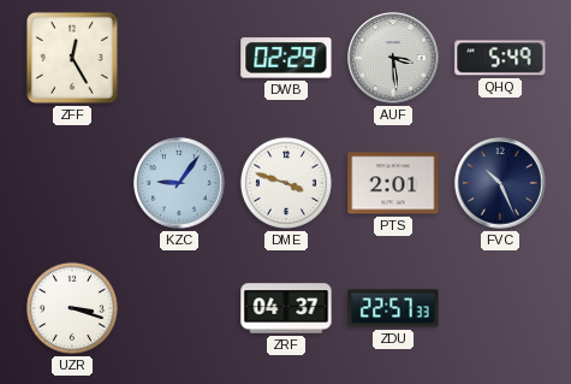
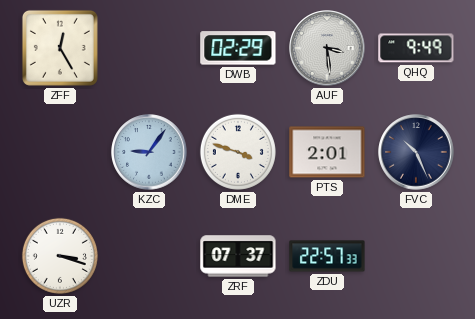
QHQ: 5:49 -> 9:49 (416, 48)
ZRF: 04:37 -> 07:37 (238, 256)
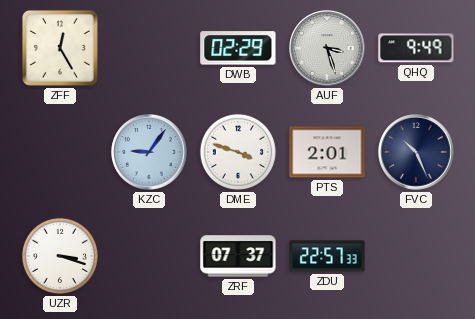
AUF: 3:29 -> 3:27 (327, 48)
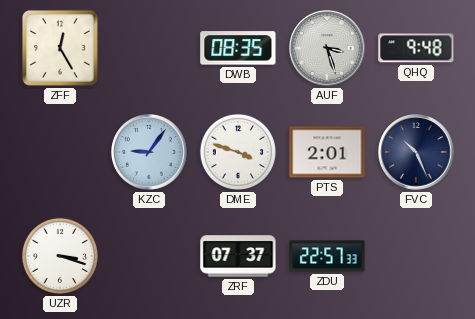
DWB: 02:29 -> 08:35 (238, 48)
QHQ: 9:49 -> 9:48 (416, 48)
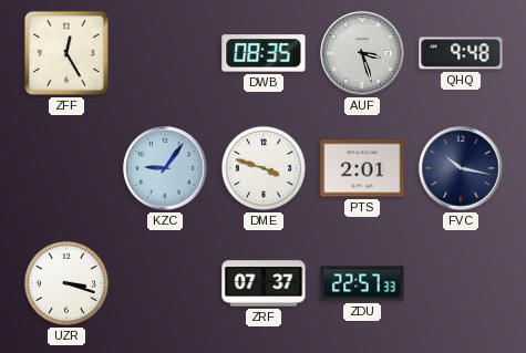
FVC: 10:26 -> 10:17 (461, 168)
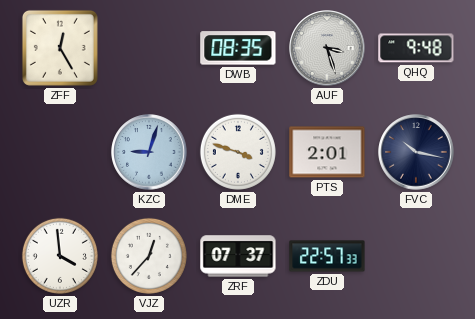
KZC: 9:06 -> 9:03 (149, 152)
UZR: 3:18 -> 3:59 (60, 256)
VJZ: none -> 12:37 (149, 256)
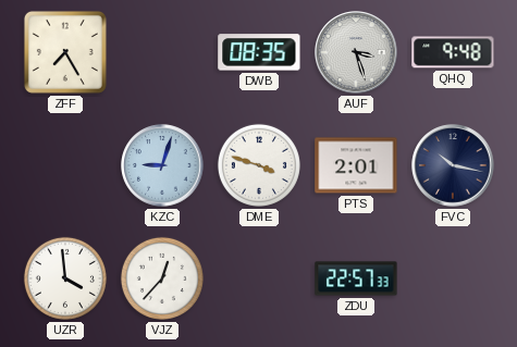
ZFF: 12:25 -> 7:25 (65, 52)
ZRF: 07:37 -> none (238, 256)
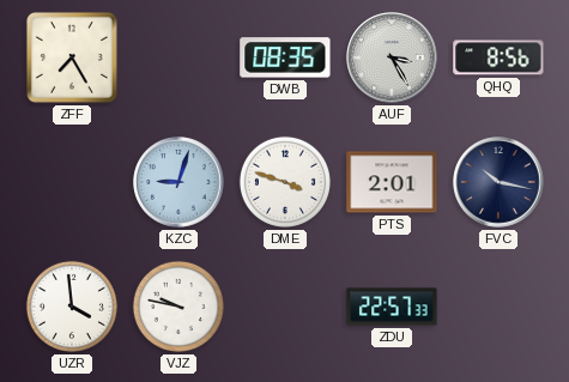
AUF: 3:27 -> 3:25 (392, 57)
QHQ: 9:48 -> 8:56 (498, 57)
VJZ: 12:37 -> 9:47 (178, 307)
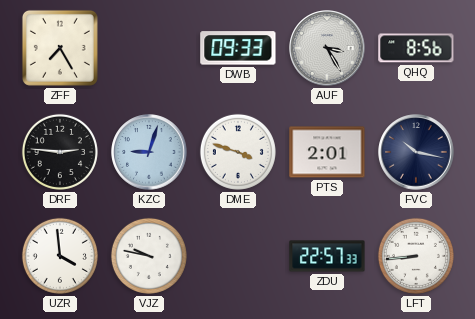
DWB: 08:35 -> 09:33 (238, 48)
DRF: none -> 2:46 (60, 152)
LFT: none -> 8:44 (416, 256)
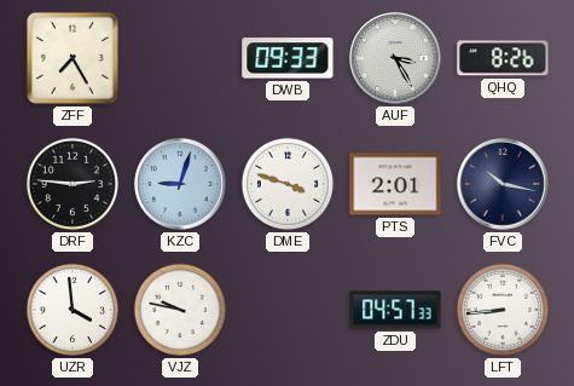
QHQ: 8:56 -> 8:26 (503, 58)
ZDU: 22:57 -> 04:57 (395, 310)
